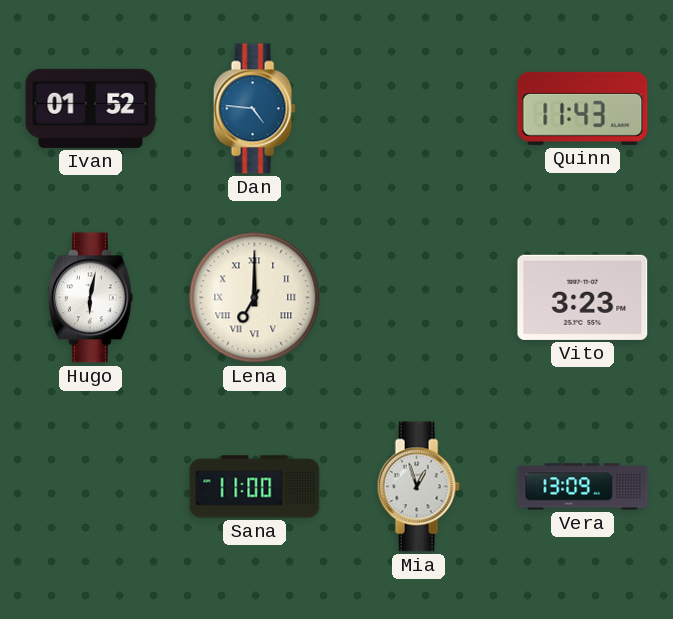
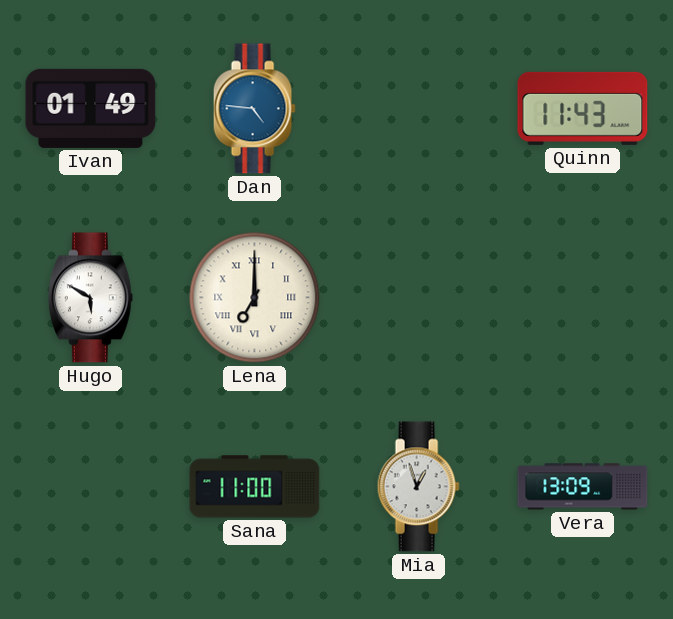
Ivan: 01:52 -> 01:49 (91, 108)
Hugo: 6:02 -> 5:50 (90, 298)
Vito: 3:23 -> none (583, 297)
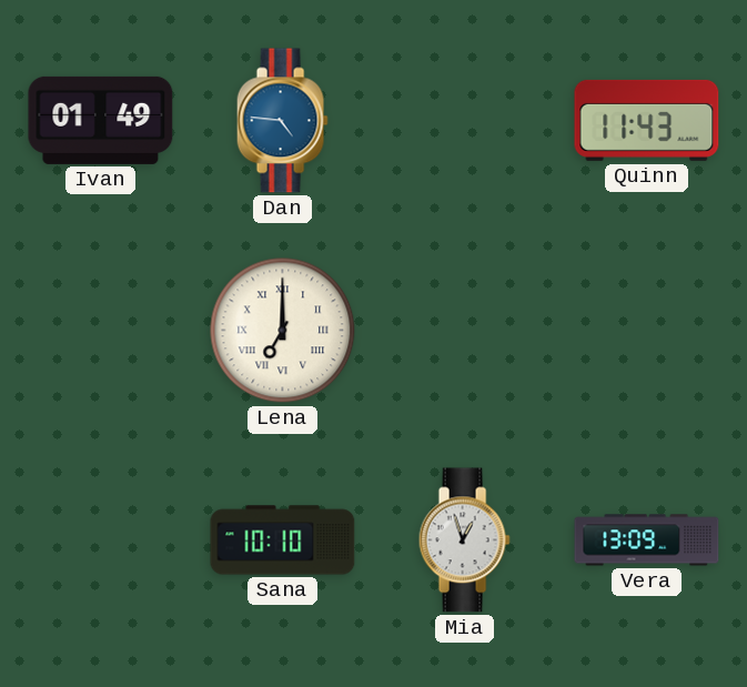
Hugo: 5:50 -> none (90, 298)
Sana: 11:00 -> 10:10 (283, 540)
